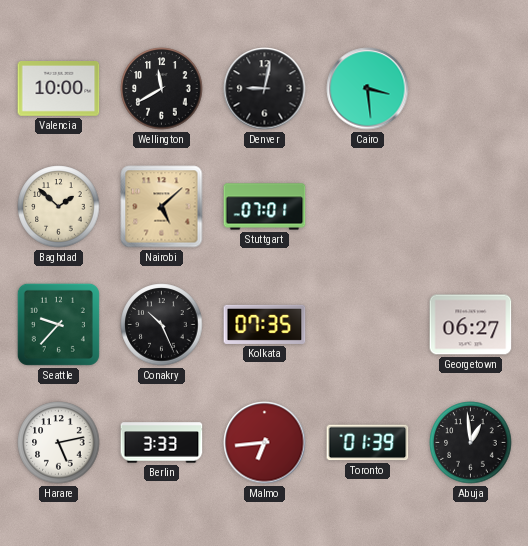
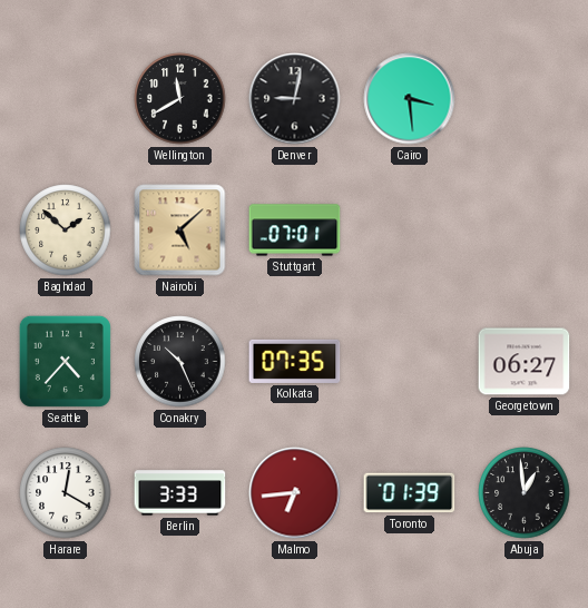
Valencia: 10:00 -> none (59, 89)
Seattle: 9:37 -> 4:37 (65, 361)
Harare: 5:13 -> 12:20 (66, 493)
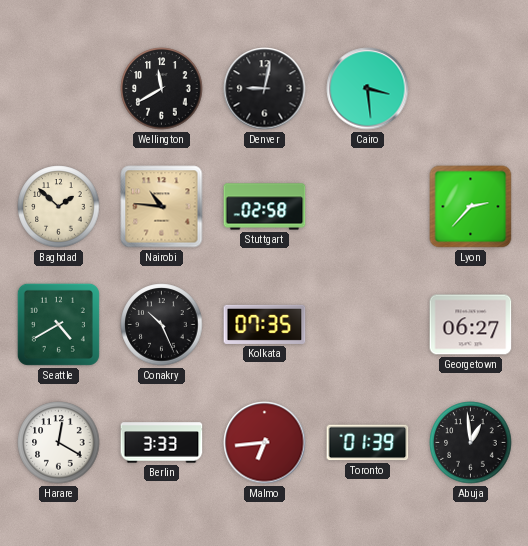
Nairobi: 5:08 -> 10:46 (162, 207)
Stuttgart: 07:01 -> 02:58 (265, 207)
Lyon: none -> 2:37 (471, 207)
Seattle: 4:37 -> 4:40 (58, 324)
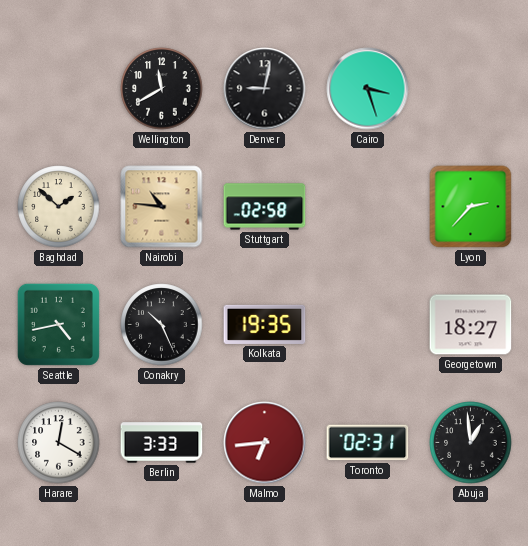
Cairo: 3:29 -> 3:27 (368, 89)
Seattle: 4:40 -> 4:43 (58, 324)
Kolkata: 07:35 -> 19:35 (265, 324)
Georgetown: 06:27 -> 18:27 (471, 325)
Toronto: 01:39 -> 02:31 (368, 443)
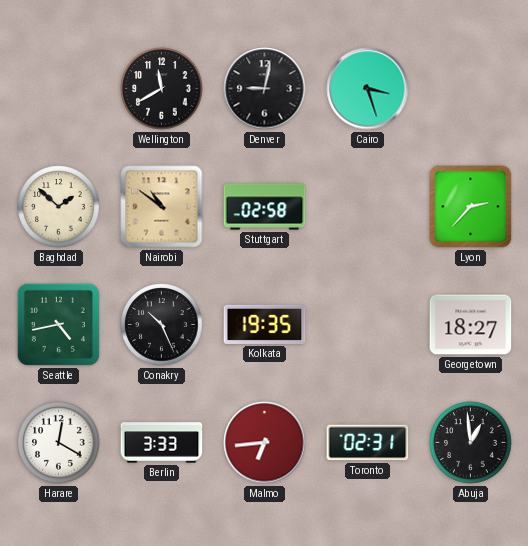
Nairobi: 10:46 -> 10:51 (162, 207)
